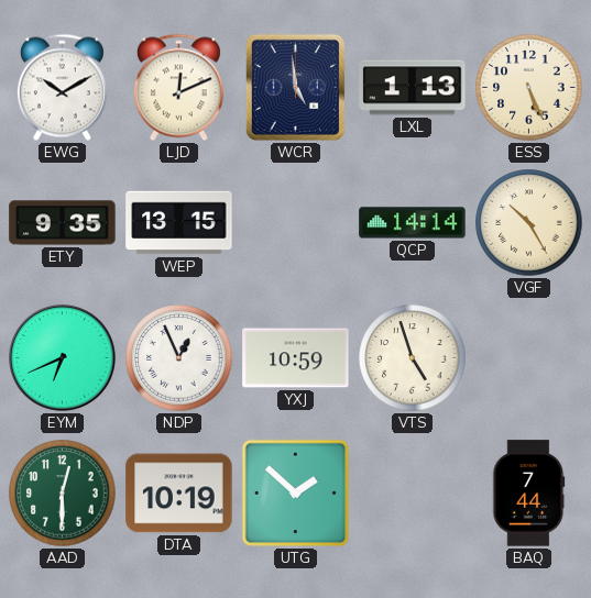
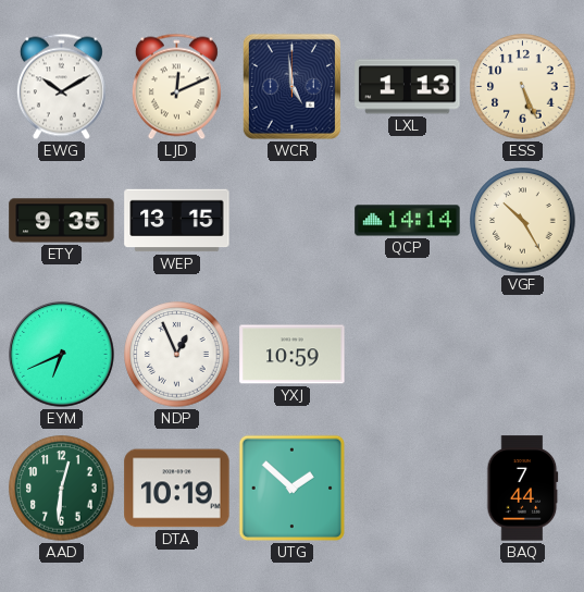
VTS: 4:57 -> none (413, 358)
AAD: 12:30 -> 12:31 (62, 489)
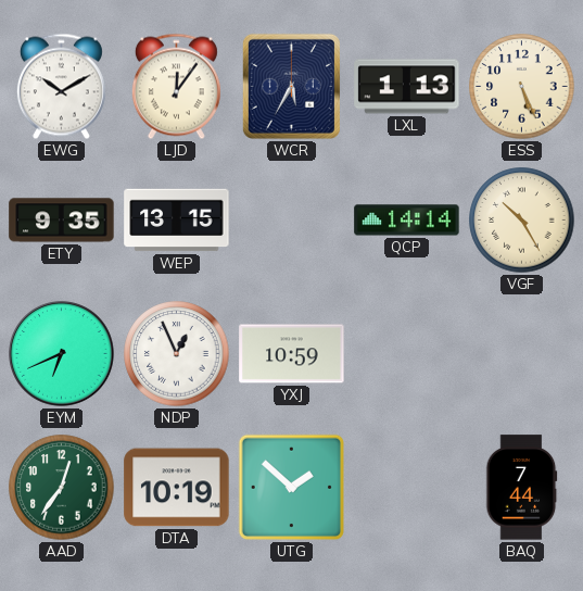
LJD: 12:11 -> 12:06 (176, 87)
WCR: 4:59 -> 5:35 (291, 86)
AAD: 12:31 -> 12:36 (62, 488)
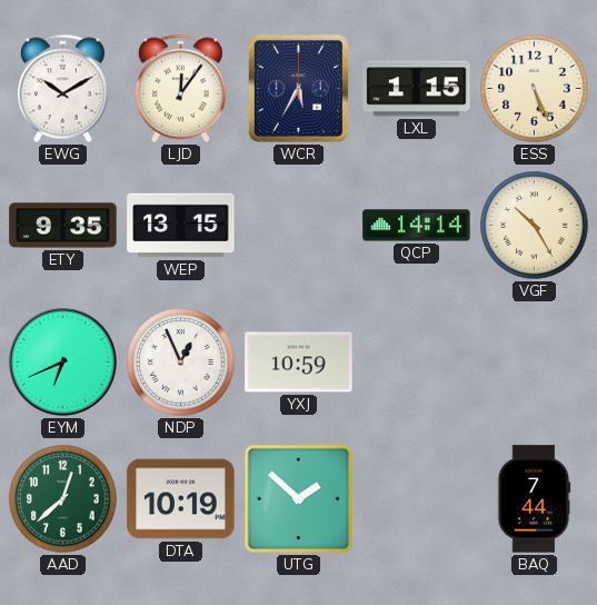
LXL: 1:13 -> 1:15 (417, 89)
AAD: 12:36 -> 12:38 (63, 499)
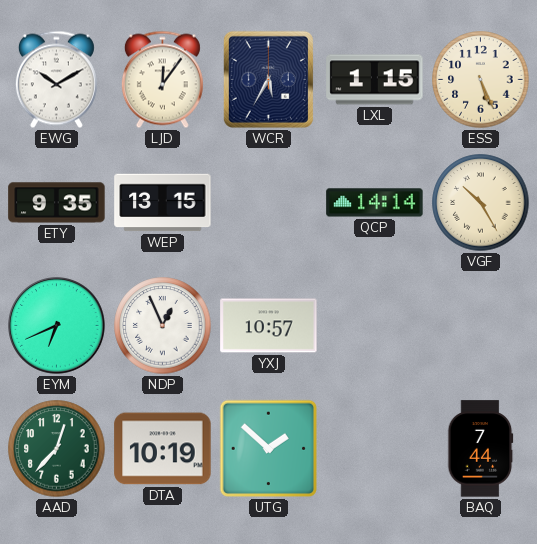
YXJ: 10:59 -> 10:57 (269, 326)
AAD: 12:38 -> 12:37 (57, 449)
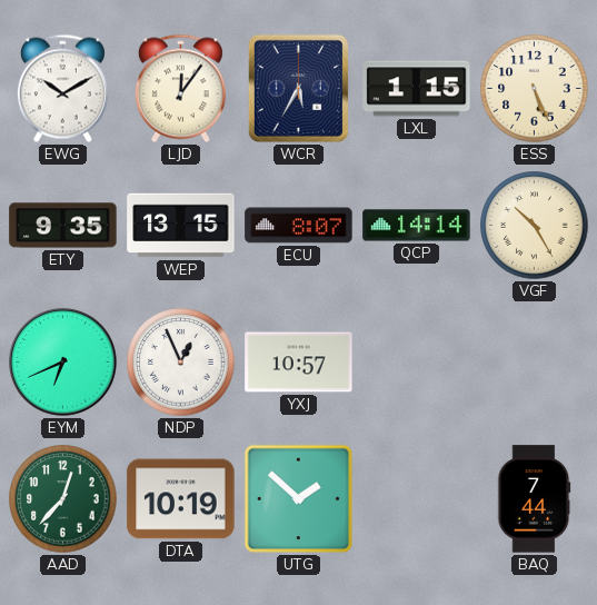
ECU: none -> 8:07 (299, 226)
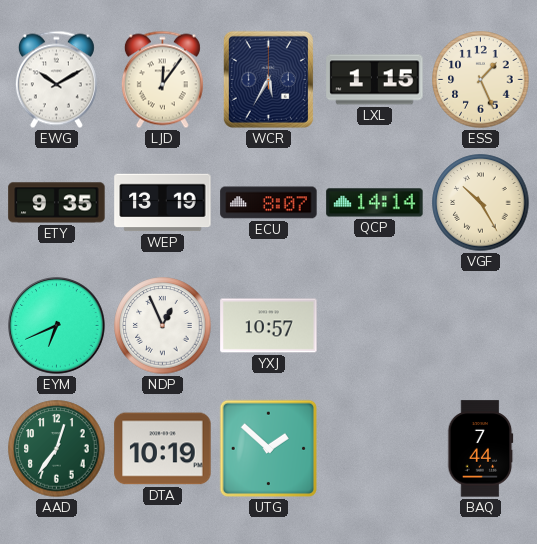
ESS: 5:26 -> 1:26 (481, 80)
WEP: 13:15 -> 13:19 (163, 203)
AAD: 12:37 -> 12:36 (57, 449)
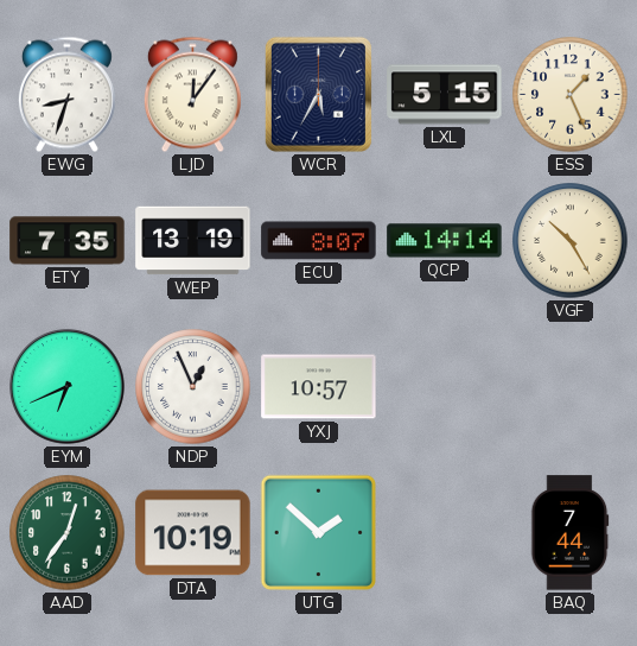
EWG: 10:10 -> 8:33 (66, 95)
LXL: 1:15 -> 5:15 (445, 95)
ETY: 9:35 -> 7:35 (68, 241)
